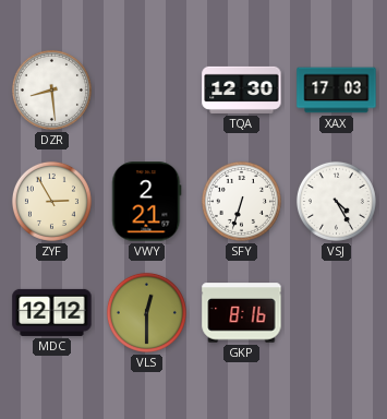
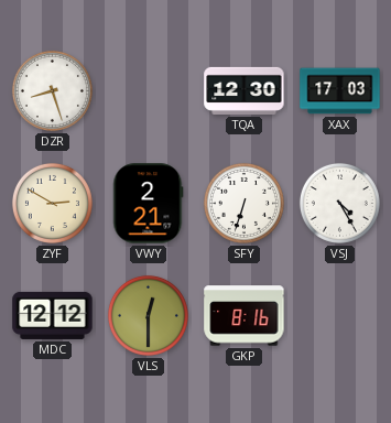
DZR: 8:29 -> 8:27 (52, 90)
ZYF: 2:55 -> 2:50 (52, 203)
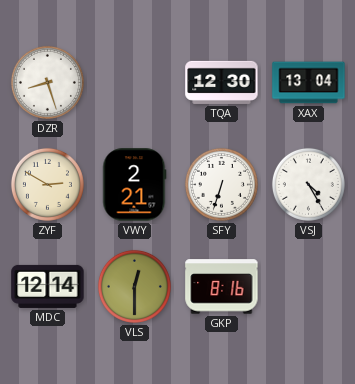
XAX: 17:03 -> 13:04 (309, 83)
MDC: 12:12 -> 12:14 (48, 286)
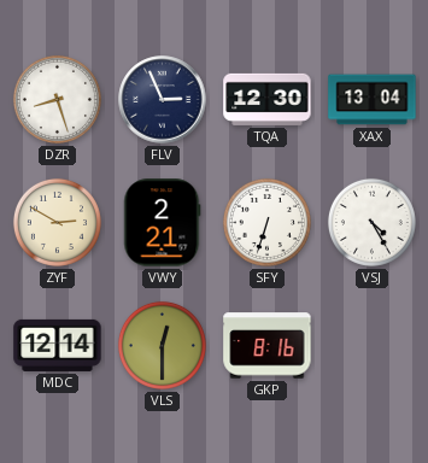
FLV: none -> 2:56 (163, 100)
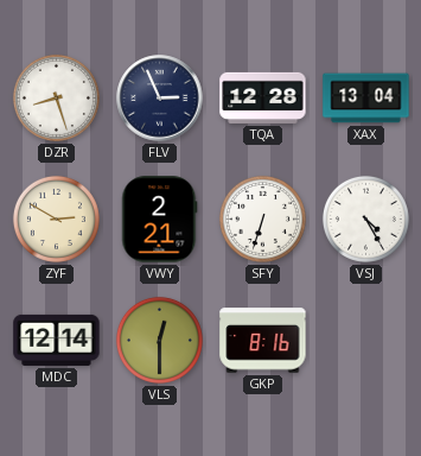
TQA: 12:30 -> 12:28 (263, 97)
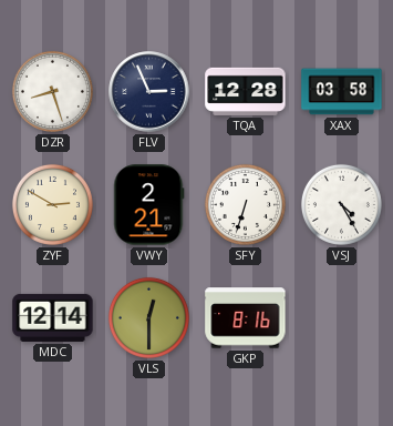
XAX: 13:04 -> 03:58 (342, 92)
